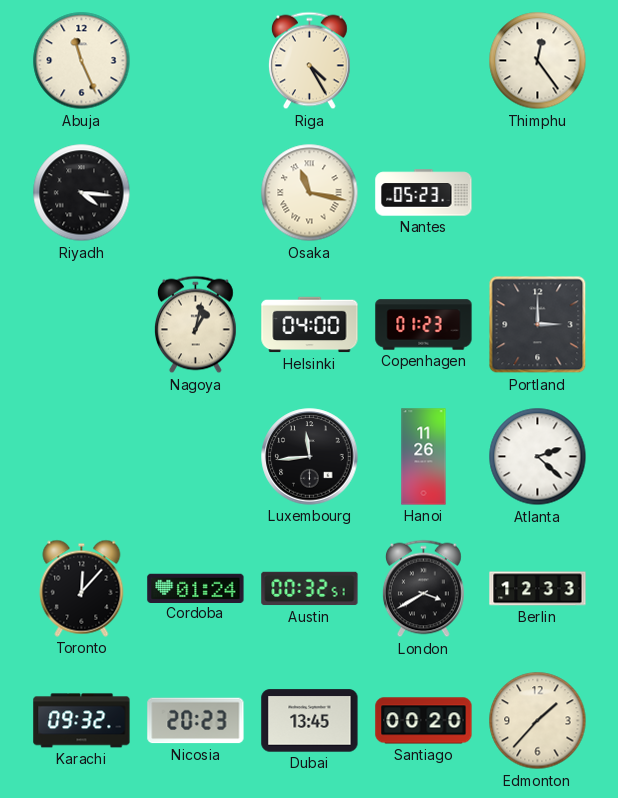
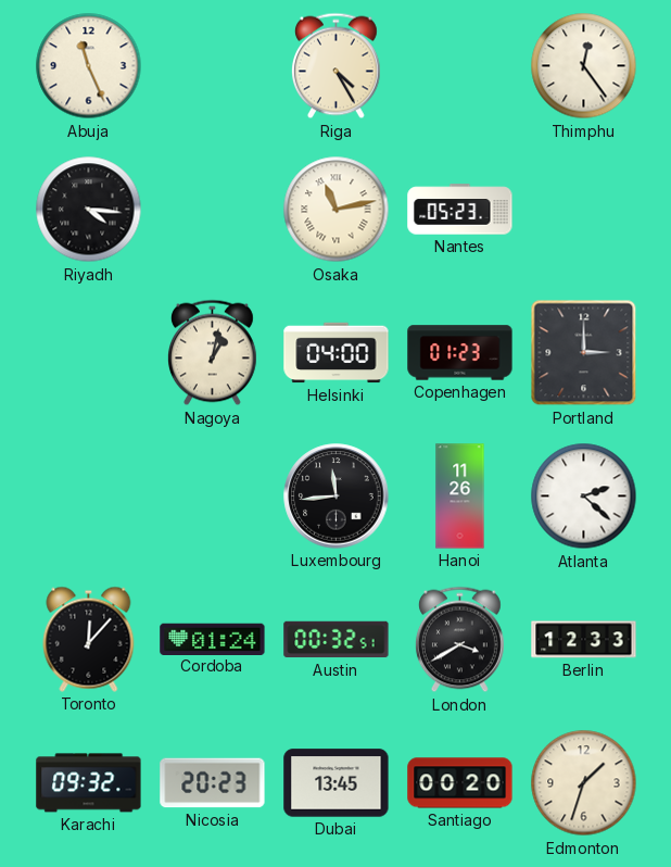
Osaka: 11:17 -> 11:13 (337, 210)
Edmonton: 1:37 -> 1:33 (584, 783)
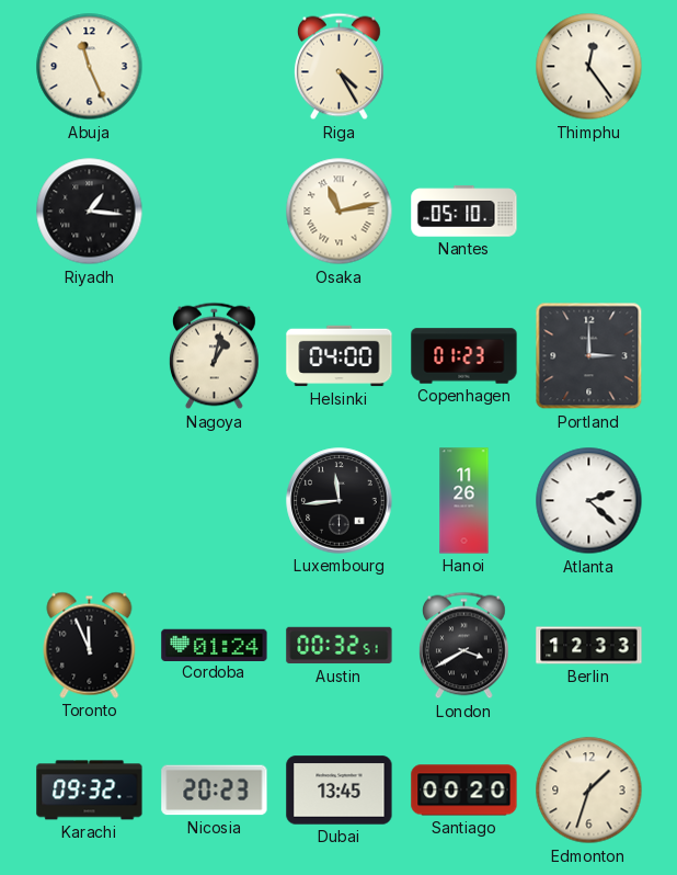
Riyadh: 4:16 -> 1:16 (90, 212)
Nantes: 05:23 -> 05:10 (464, 212)
Toronto: 12:07 -> 11:56 (90, 645)
